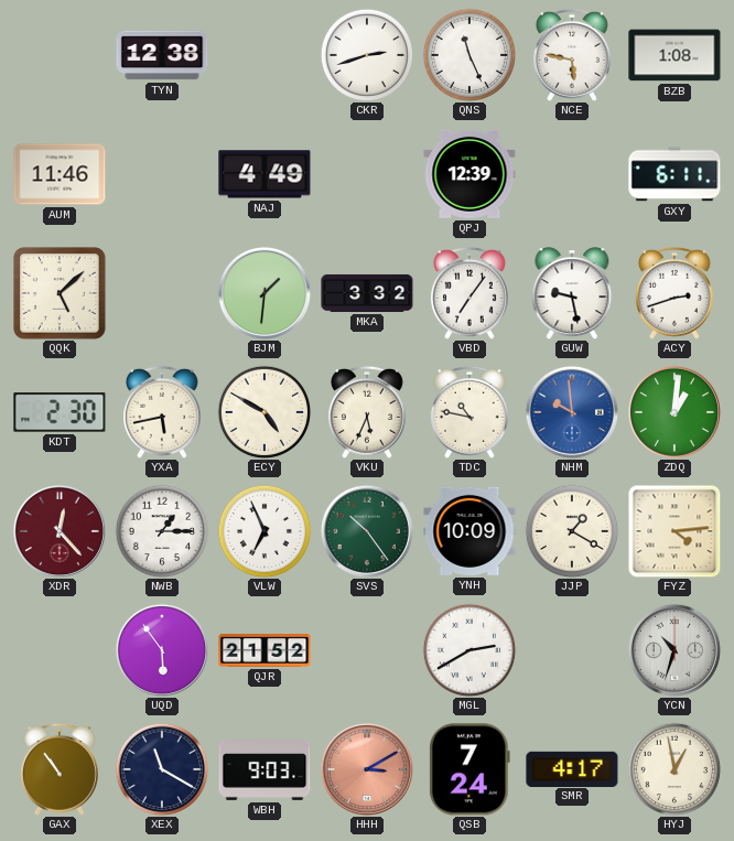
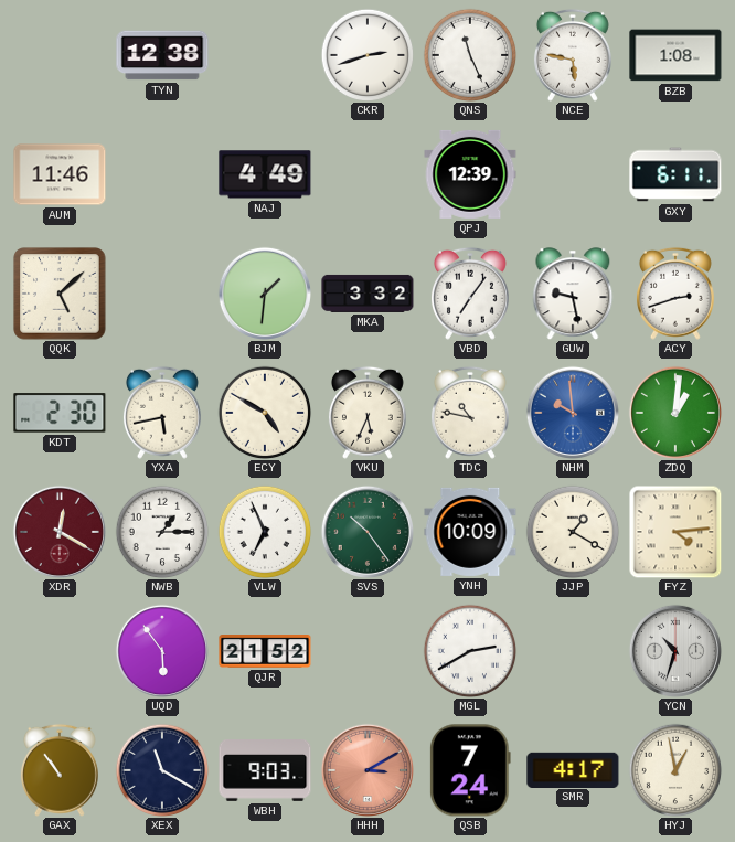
XDR: 12:23 -> 12:20 (60, 532)
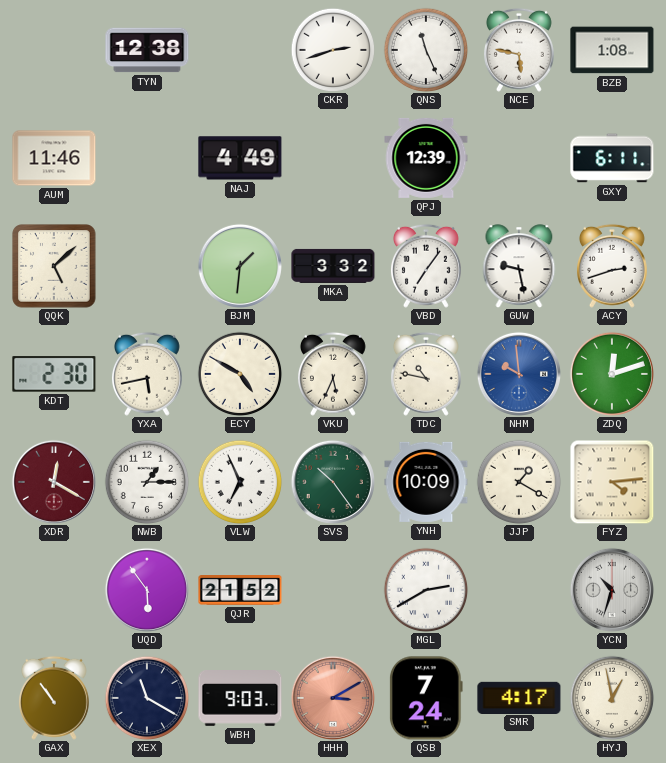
ZDQ: 1:01 -> 12:12 (612, 374)
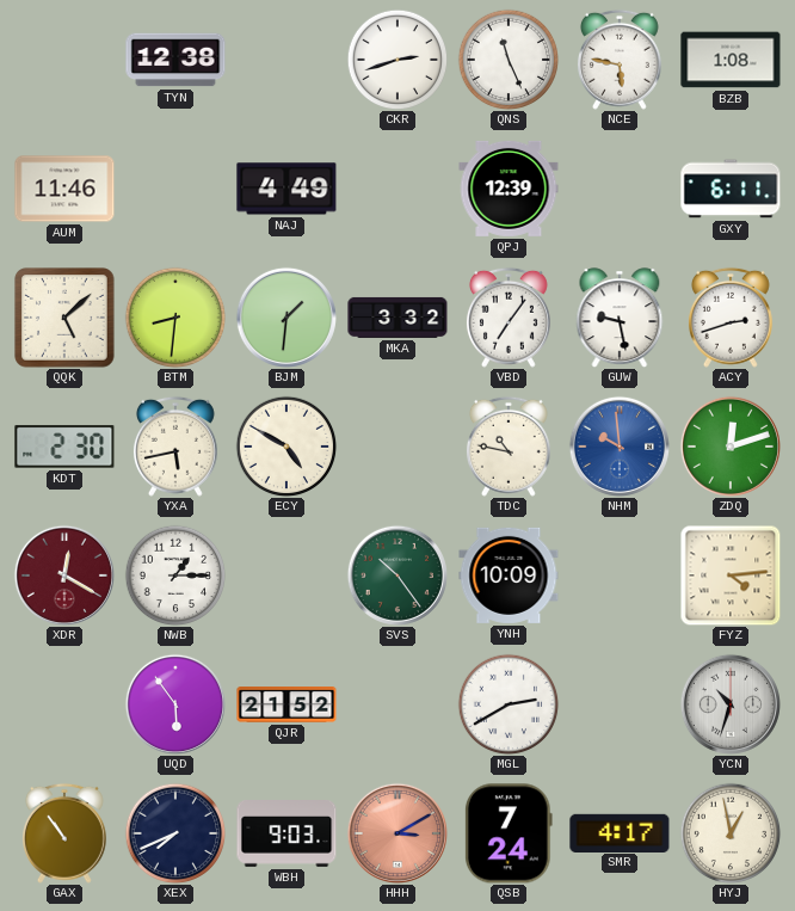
BTM: none -> 8:31 (175, 318)
VKU: 5:34 -> none (333, 374)
VLW: 6:56 -> none (240, 482)
JJP: 1:20 -> none (519, 482)
XEX: 11:20 -> 7:41 (175, 833)
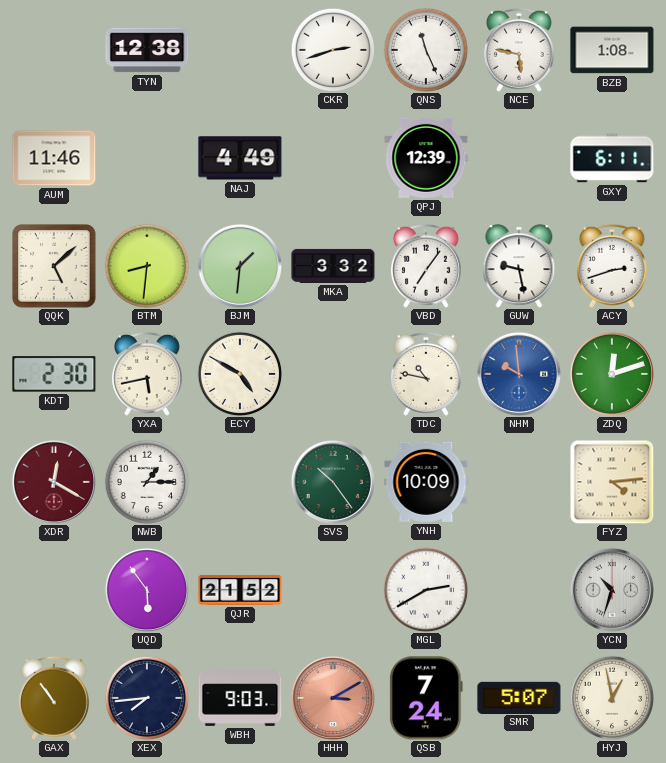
XEX: 7:41 -> 7:44 (147, 698)
SMR: 4:17 -> 5:07 (519, 697)
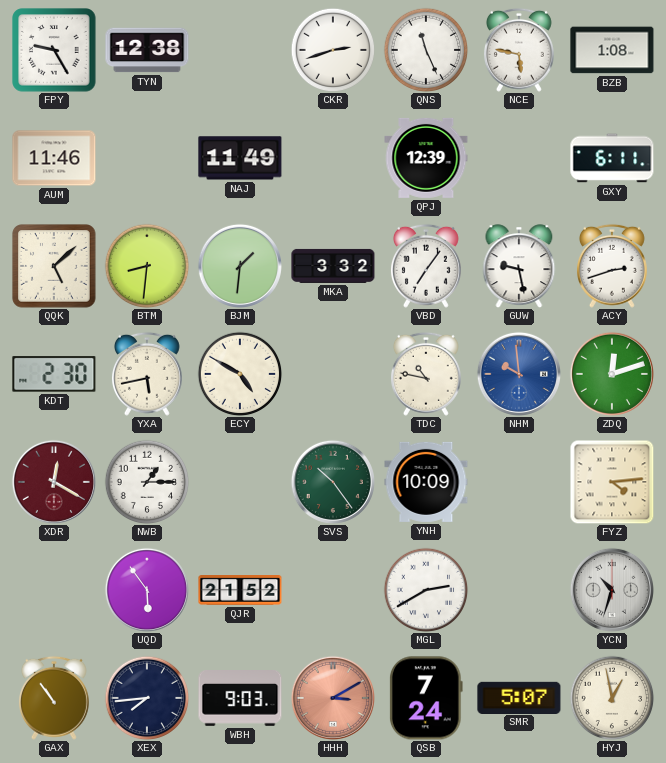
FPY: none -> 9:25 (54, 50)
NAJ: 4:49 -> 11:49 (240, 158)
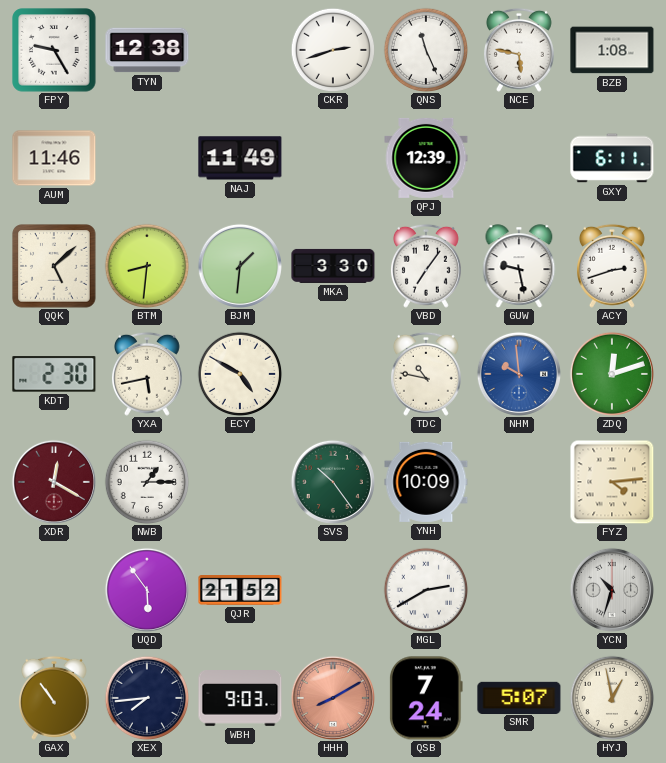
MKA: 3:32 -> 3:30 (333, 266)
HHH: 3:10 -> 8:10 (333, 698)
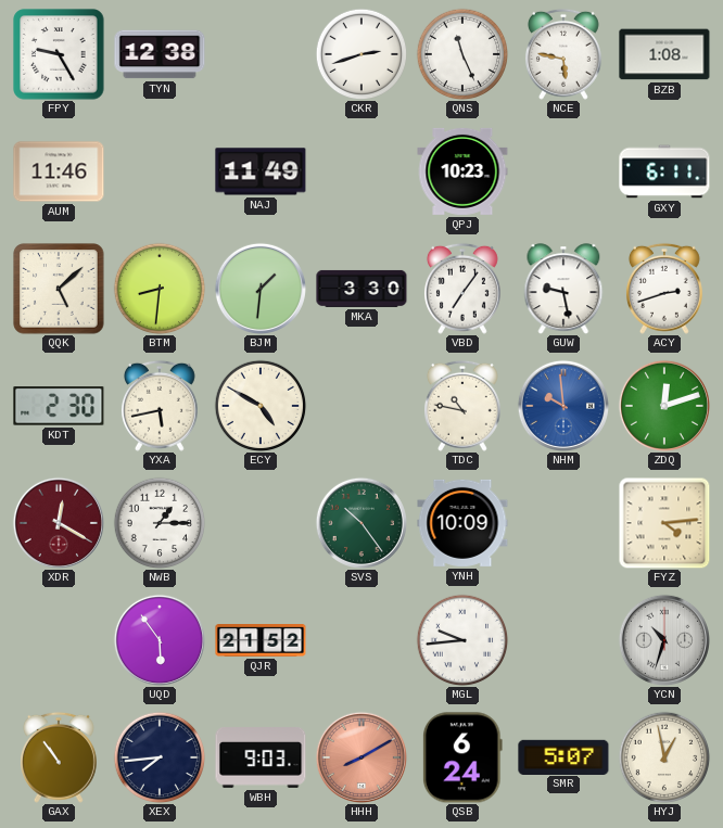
QPJ: 12:39 -> 10:23 (462, 171)
MGL: 2:40 -> 9:44 (462, 640)
QSB: 7:24 -> 6:24 (462, 757)
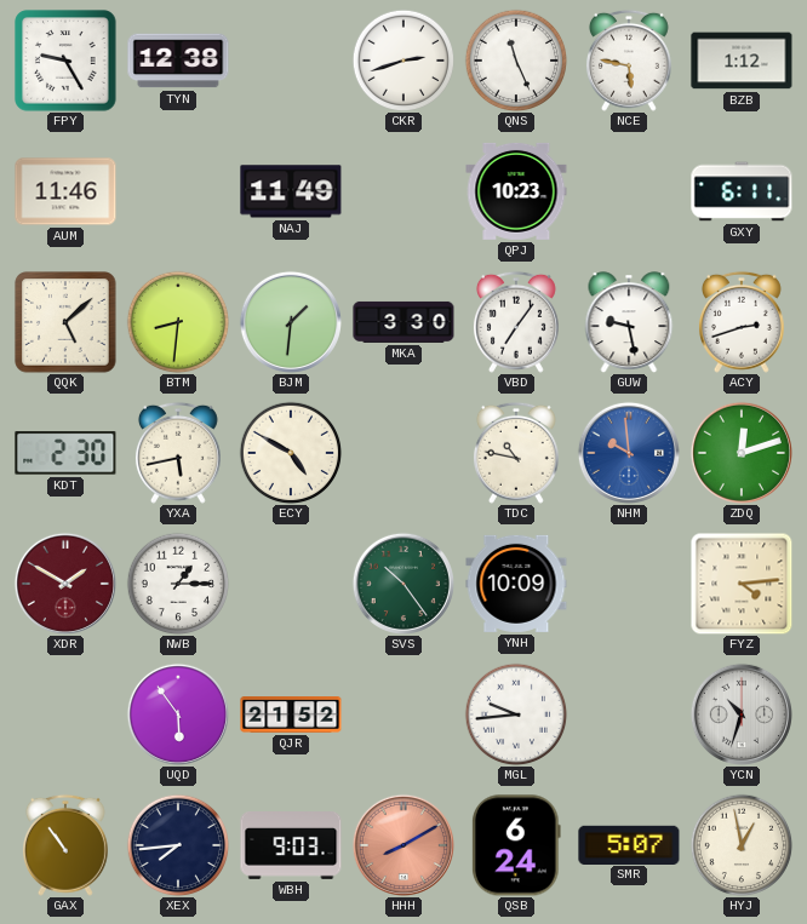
BZB: 1:08 -> 1:12 (742, 61)
XDR: 12:20 -> 1:50 (65, 584)
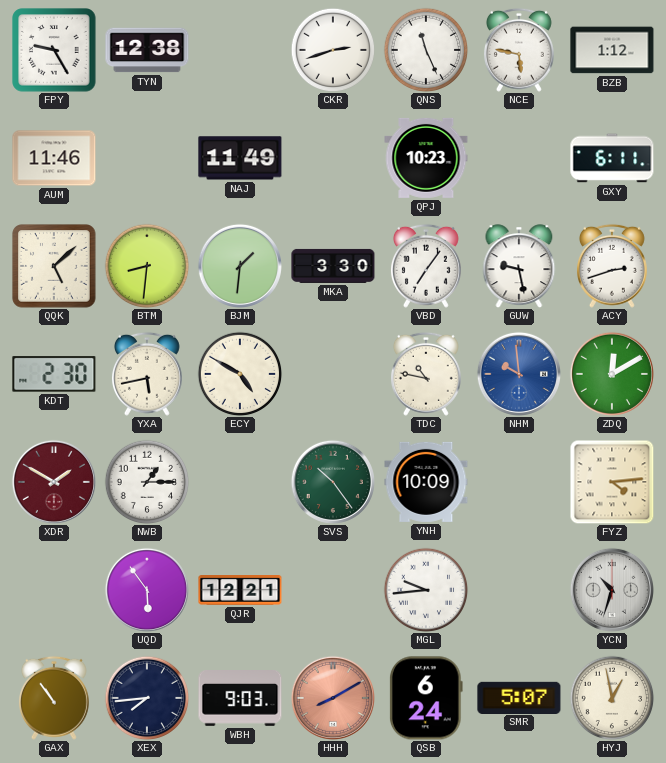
ZDQ: 12:12 -> 12:10 (612, 374)
QJR: 21:52 -> 12:21 (240, 591)
